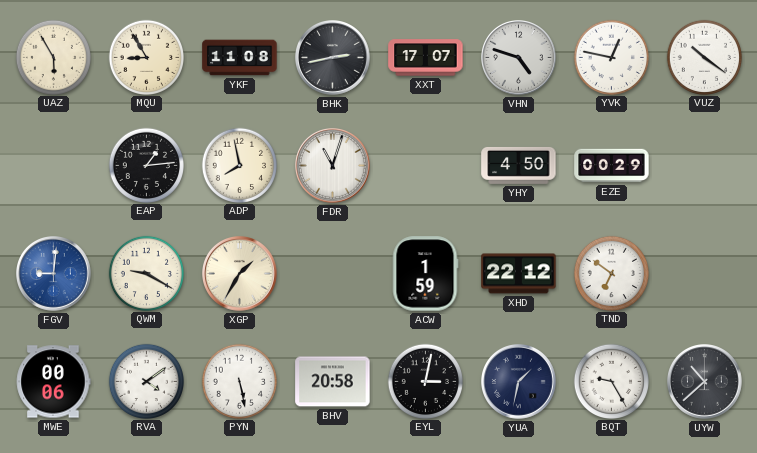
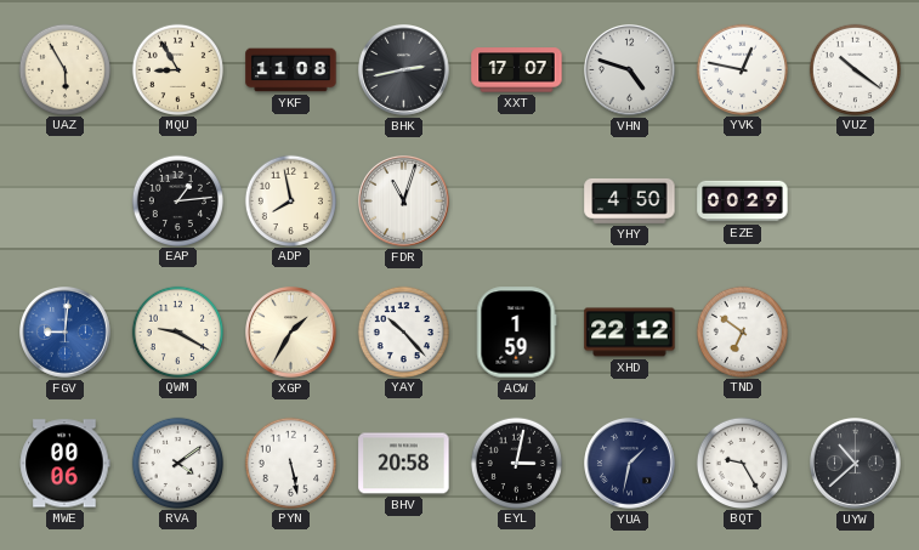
YAY: none -> 10:23 (403, 331)
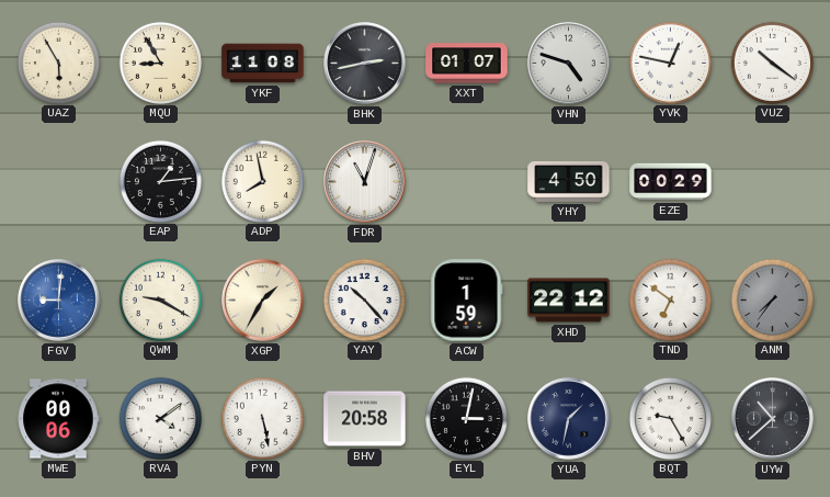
XXT: 17:07 -> 01:07 (467, 64)
ANM: none -> 7:36 (772, 300)
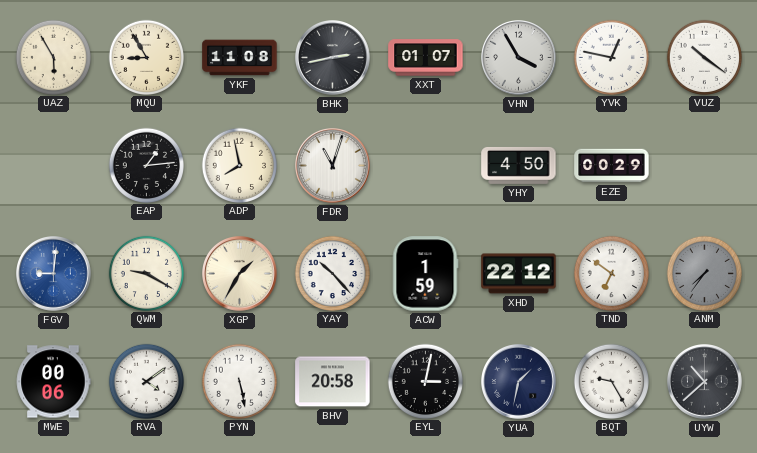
VHN: 4:48 -> 3:55 (519, 58)
